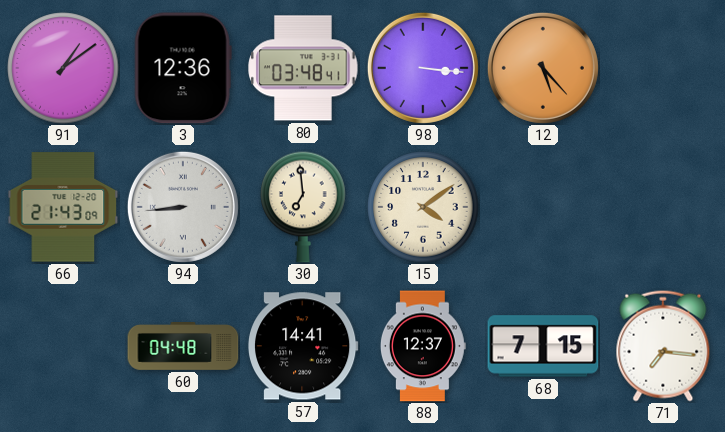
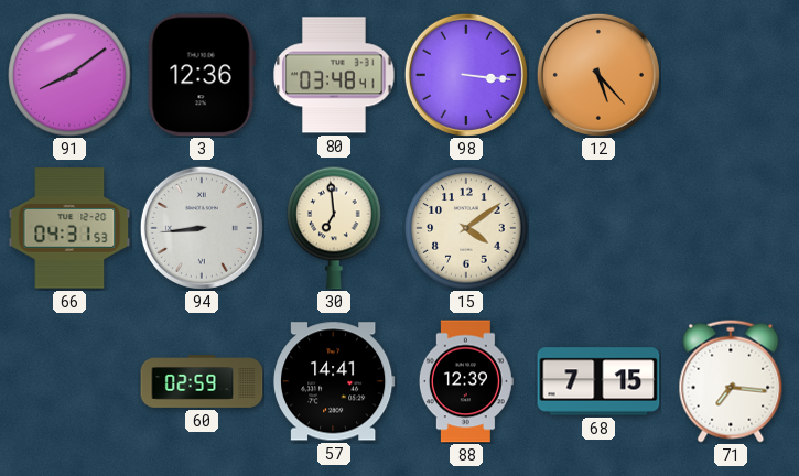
91: 1:09 -> 8:09 (69, 75)
66: 21:43 -> 04:31 (69, 228)
60: 04:48 -> 02:59 (202, 382)
88: 12:37 -> 12:39 (466, 381)
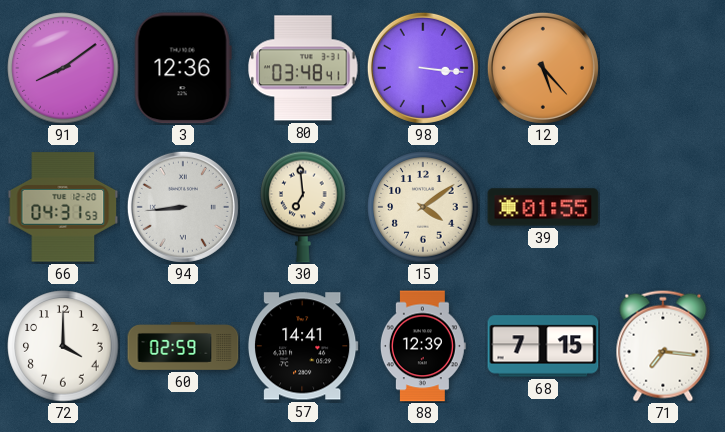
39: none -> 01:55 (543, 207)
72: none -> 4:00 (63, 346)
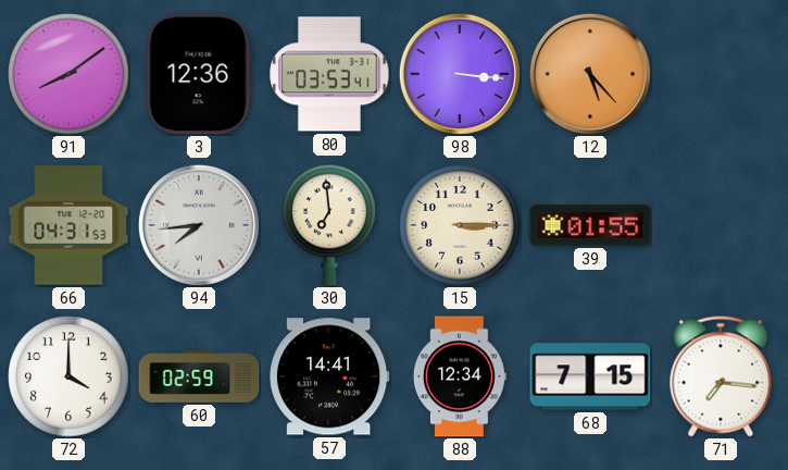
80: 03:48 -> 03:53 (329, 74)
94: 8:44 -> 7:44 (199, 225)
15: 4:09 -> 3:15 (460, 225)
88: 12:39 -> 12:34 (460, 376)
